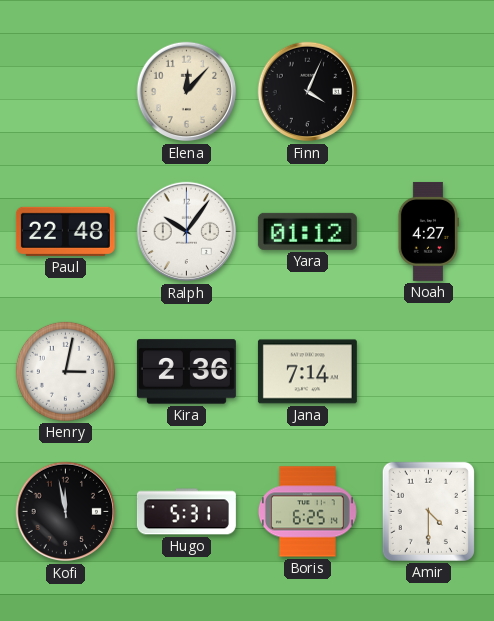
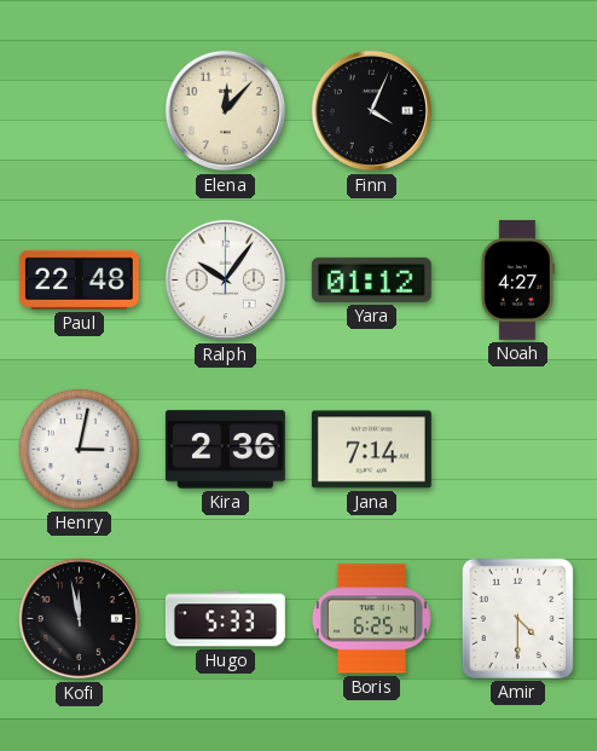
Hugo: 5:31 -> 5:33 (225, 619)
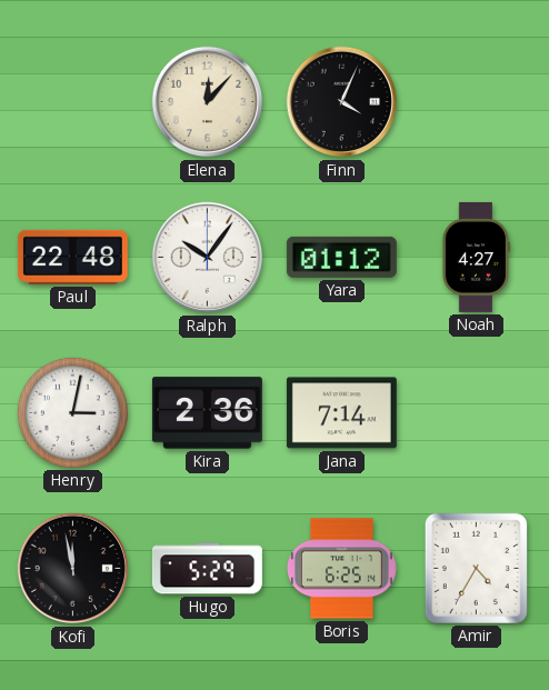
Hugo: 5:33 -> 5:29 (207, 569)
Amir: 4:30 -> 4:35 (476, 568)
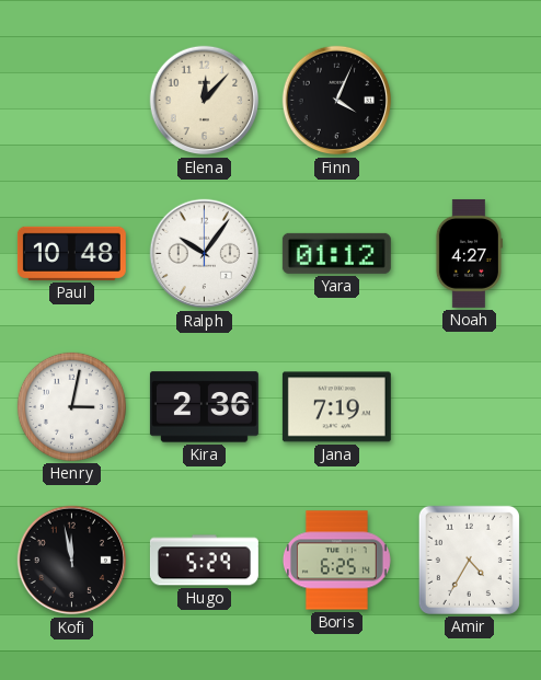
Paul: 22:48 -> 10:48 (71, 253)
Jana: 7:14 -> 7:19 (336, 407)
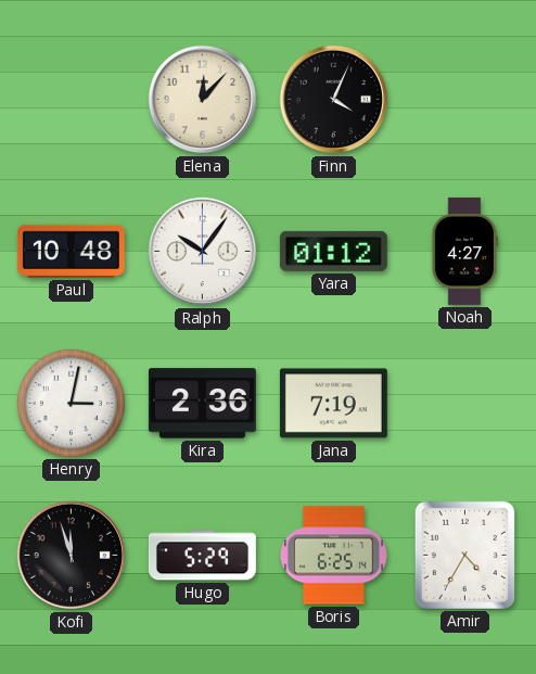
Kofi: 11:58 -> 11:57 (72, 556)
